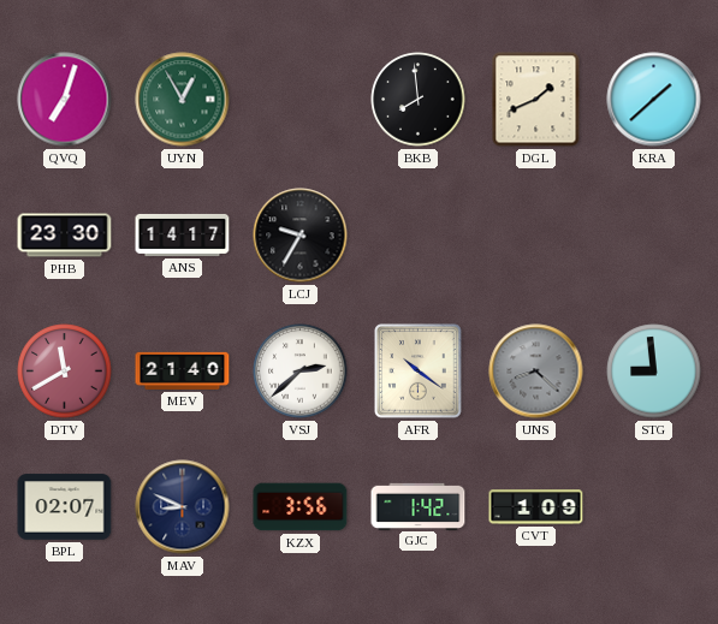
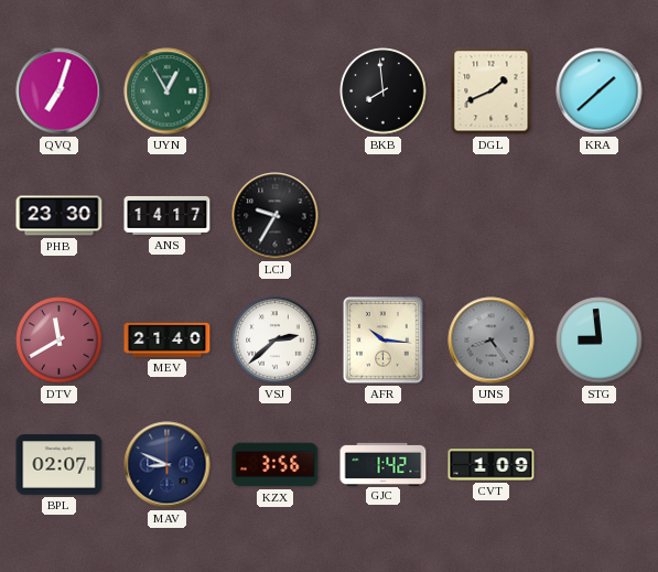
AFR: 10:21 -> 10:16 (384, 341)
UNS: 8:22 -> 8:24 (492, 341)
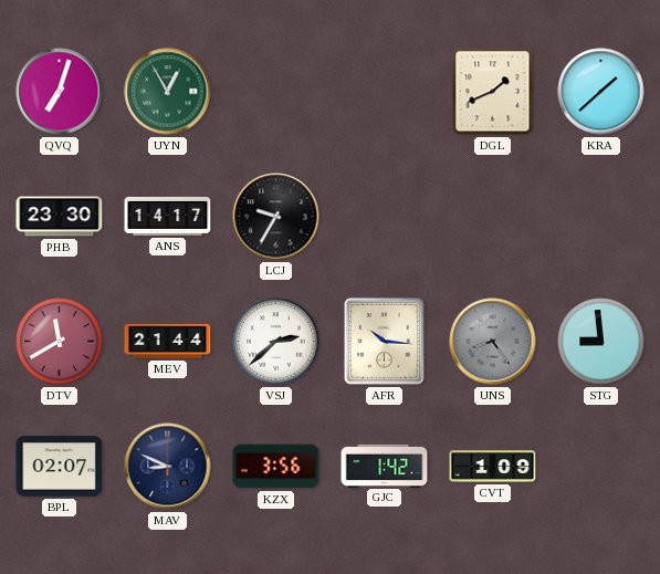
BKB: 7:59 -> none (384, 91)
MEV: 21:40 -> 21:44 (168, 341)
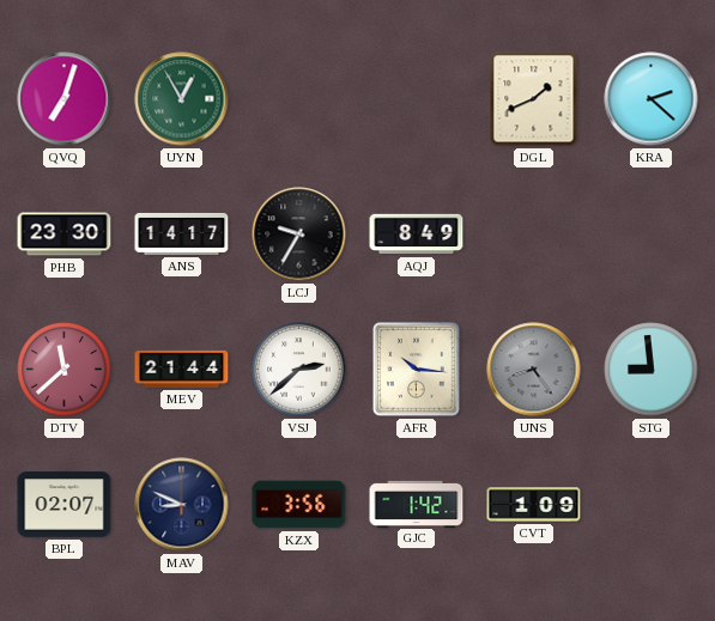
KRA: 1:38 -> 2:22 (652, 99)
AQJ: none -> 8:49 (417, 235)
DTV: 11:40 -> 11:38 (65, 370)
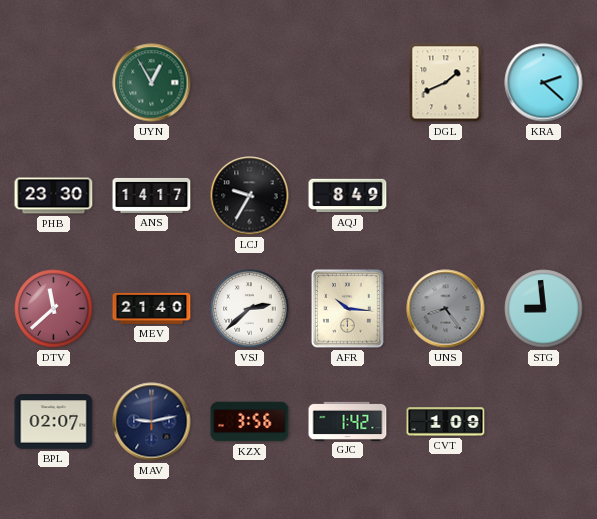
QVQ: 7:03 -> none (65, 99)
MEV: 21:44 -> 21:40 (152, 308)
MAV: 8:49 -> 9:13 (152, 422)
